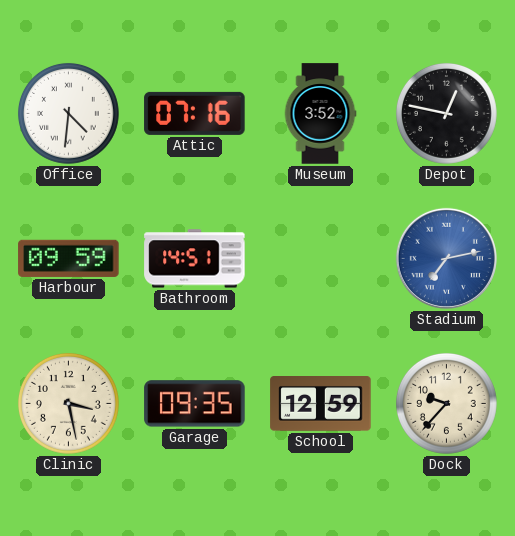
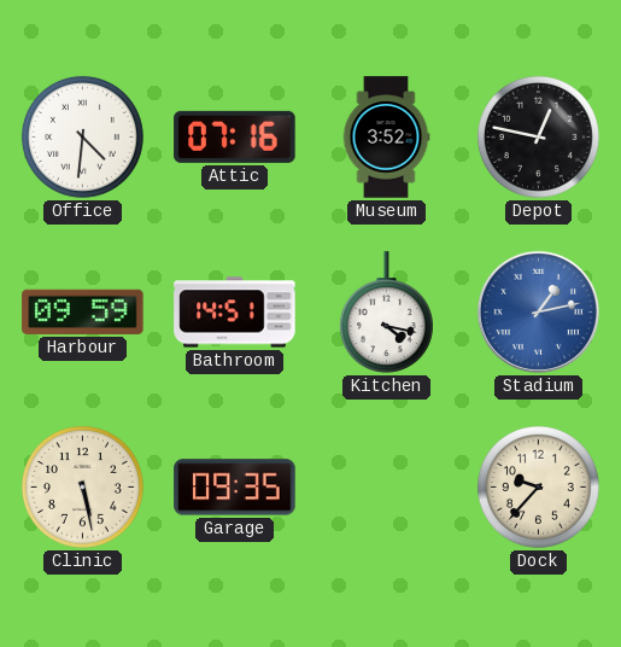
Kitchen: none -> 4:17 (386, 313)
Stadium: 7:13 -> 1:13 (538, 311)
Clinic: 3:28 -> 5:28 (82, 486)
School: 12:59 -> none (321, 404)
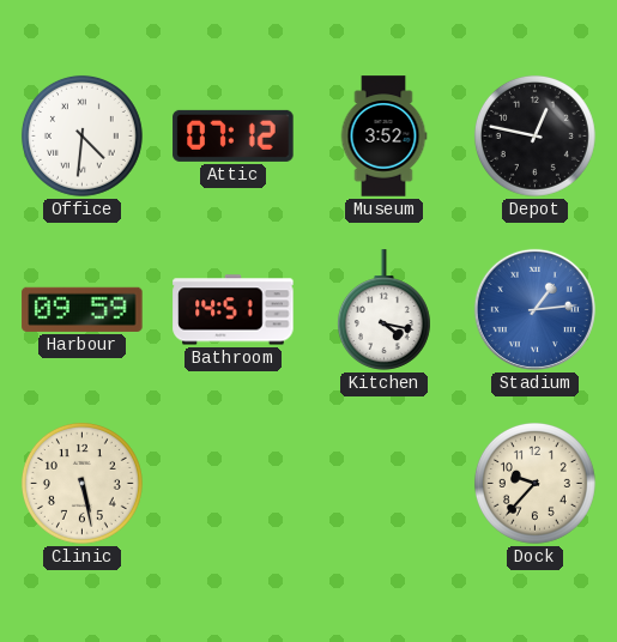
Attic: 07:16 -> 07:12 (234, 135)
Stadium: 1:13 -> 1:14 (534, 309)
Garage: 09:35 -> none (235, 488)
